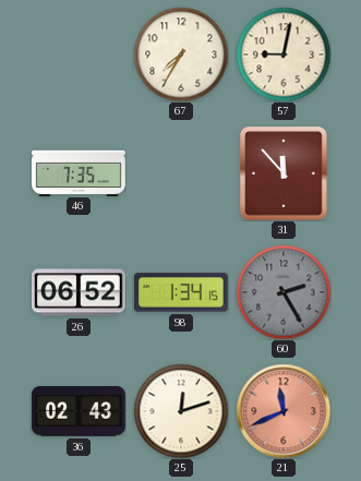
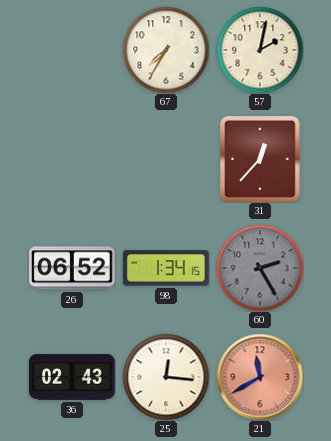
57: 9:02 -> 2:02 (260, 50)
46: 7:35 -> none (80, 172)
31: 11:53 -> 12:37 (261, 159)
25: 12:12 -> 12:16 (166, 377)
21: 11:41 -> 11:40 (260, 377)
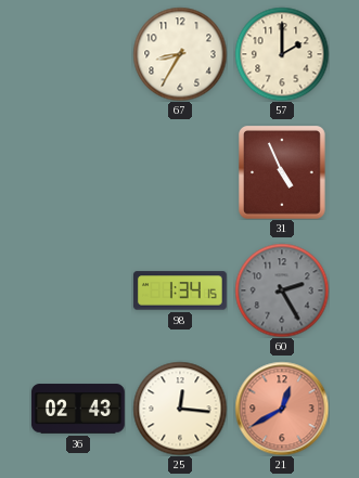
67: 7:35 -> 8:35 (180, 54)
57: 2:02 -> 2:00 (282, 54)
31: 12:37 -> 4:56 (283, 172)
26: 06:52 -> none (73, 268)
21: 11:40 -> 12:40 (282, 409)
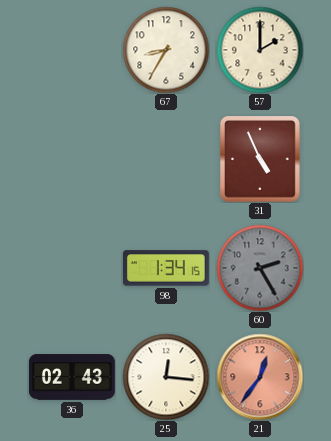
21: 12:40 -> 12:36 (260, 377)
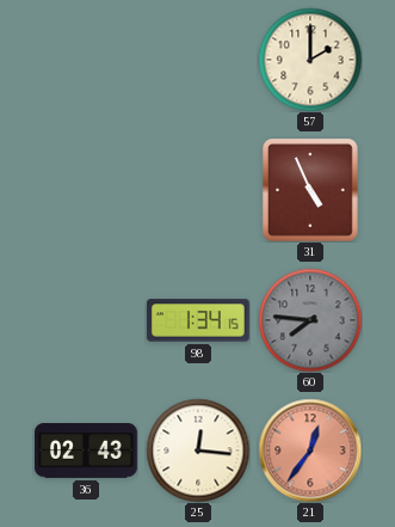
67: 8:35 -> none (166, 50)
60: 2:25 -> 7:46 (310, 320)
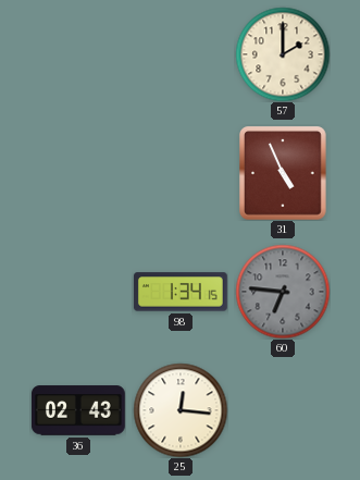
60: 7:46 -> 6:46 (283, 292)
21: 12:36 -> none (310, 451)
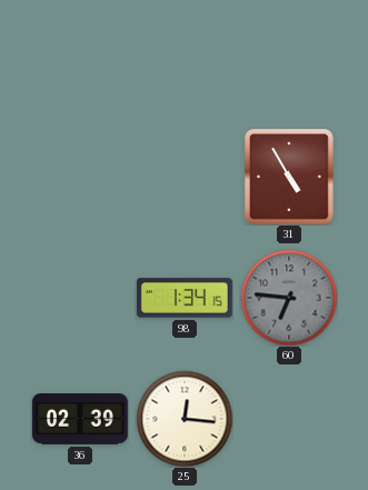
57: 2:00 -> none (283, 54)
31: 4:56 -> 4:55 (290, 177)
36: 02:43 -> 02:39 (80, 419)
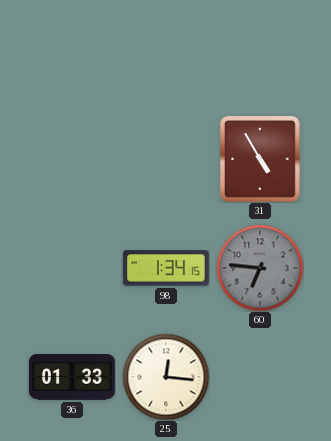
36: 02:39 -> 01:33 (72, 377)
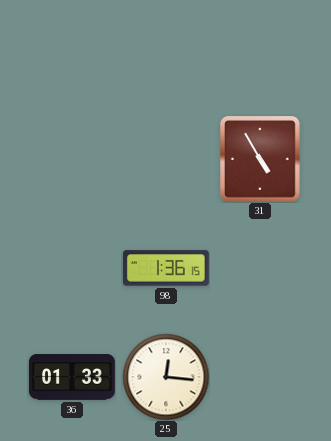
98: 1:34 -> 1:36 (166, 268)
60: 6:46 -> none (260, 268)
